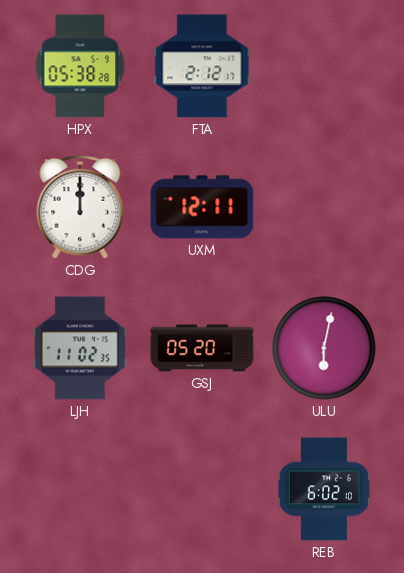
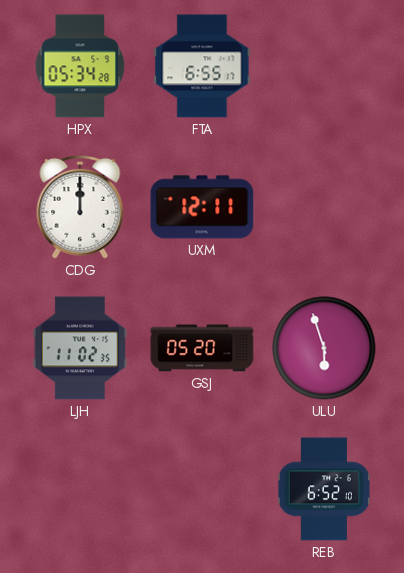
HPX: 05:38 -> 05:34 (80, 66)
FTA: 2:12 -> 6:55 (202, 66)
ULU: 6:02 -> 5:57 (324, 348)
REB: 6:02 -> 6:52 (324, 489)
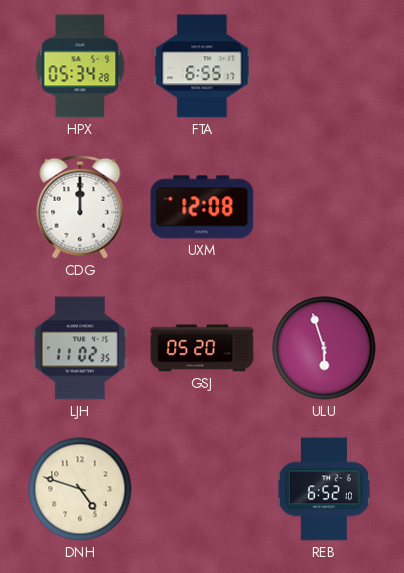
UXM: 12:11 -> 12:08 (202, 207)
DNH: none -> 4:48 (80, 489)
